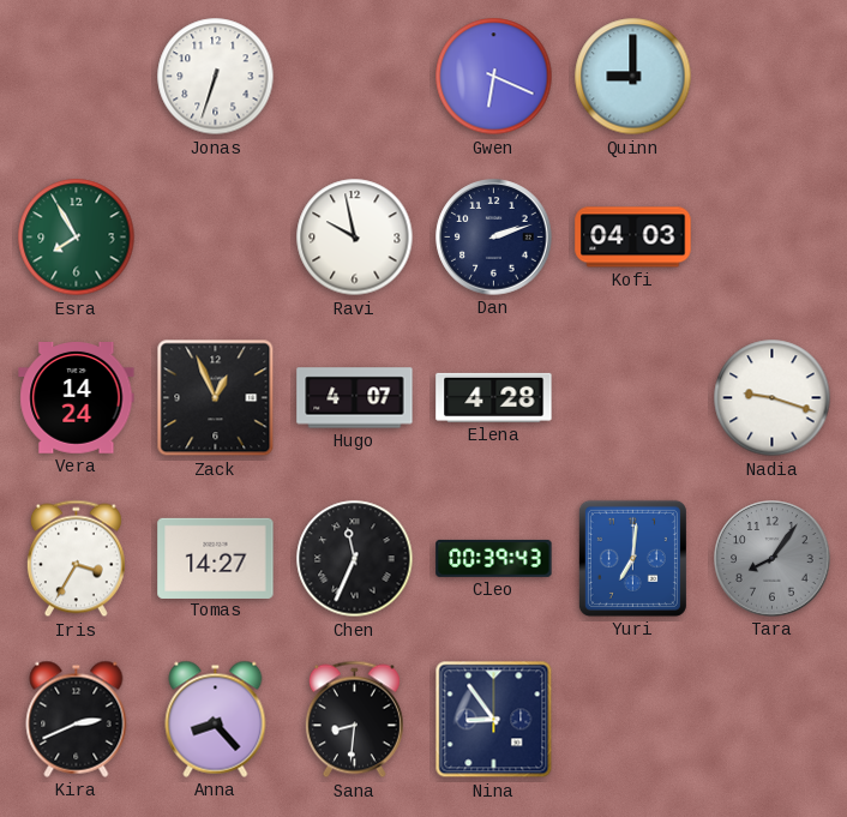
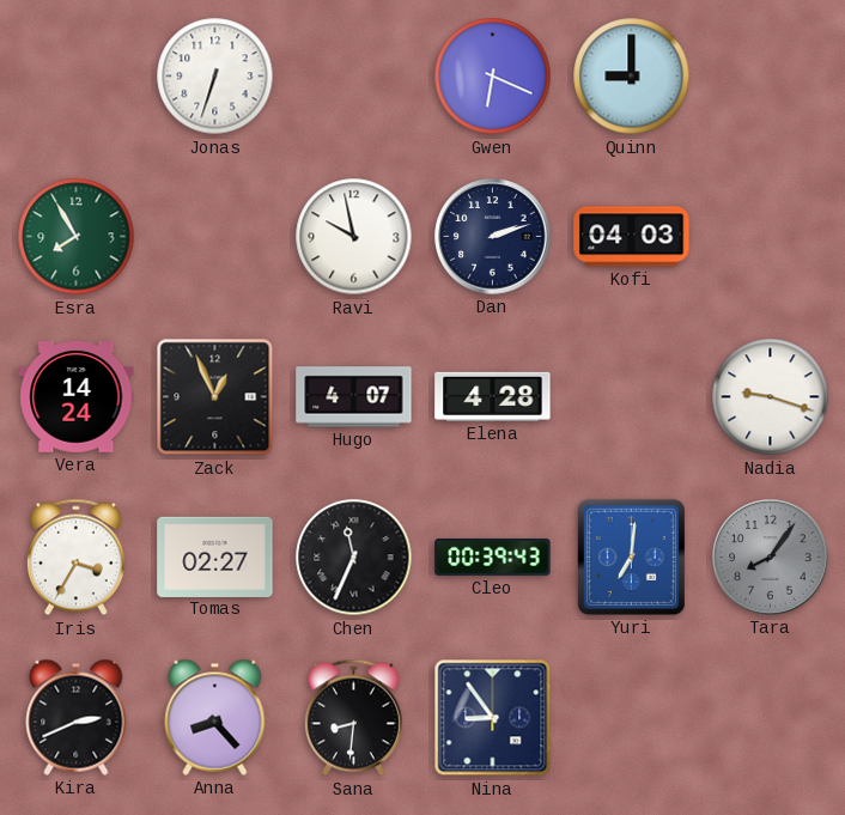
Tomas: 14:27 -> 02:27 (215, 556)
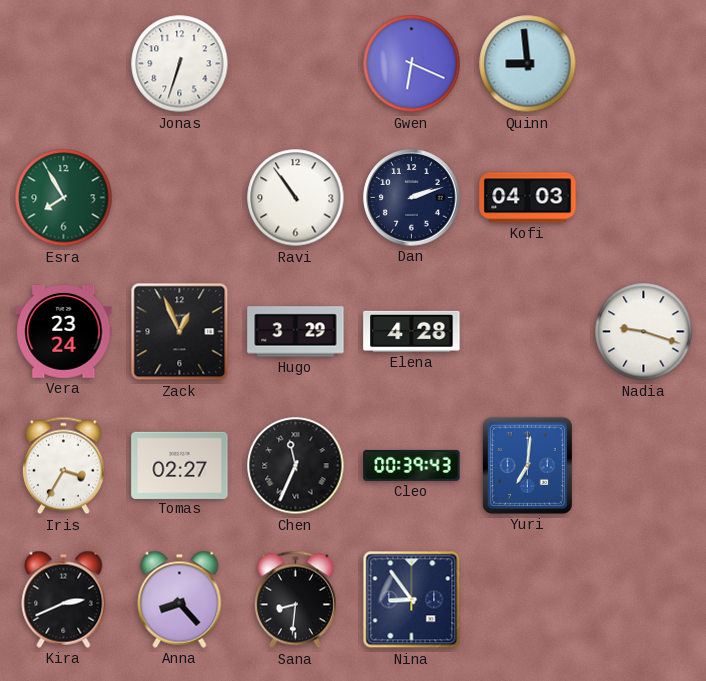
Quinn: 9:00 -> 8:59 (528, 64)
Ravi: 9:58 -> 10:54 (296, 198)
Vera: 14:24 -> 23:24 (64, 332)
Hugo: 4:07 -> 3:29 (296, 332)
Tara: 8:06 -> none (771, 558)
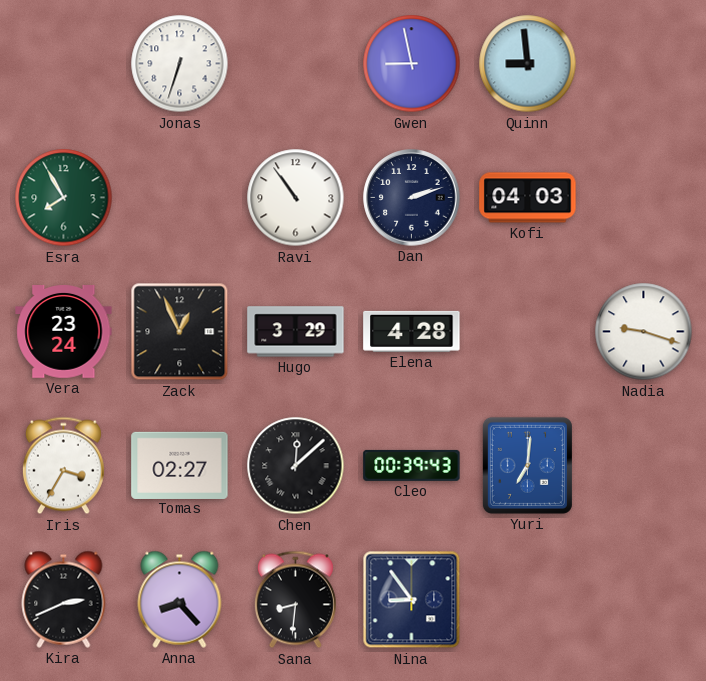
Gwen: 6:19 -> 8:58 (412, 64)
Chen: 11:34 -> 12:08 (296, 466)
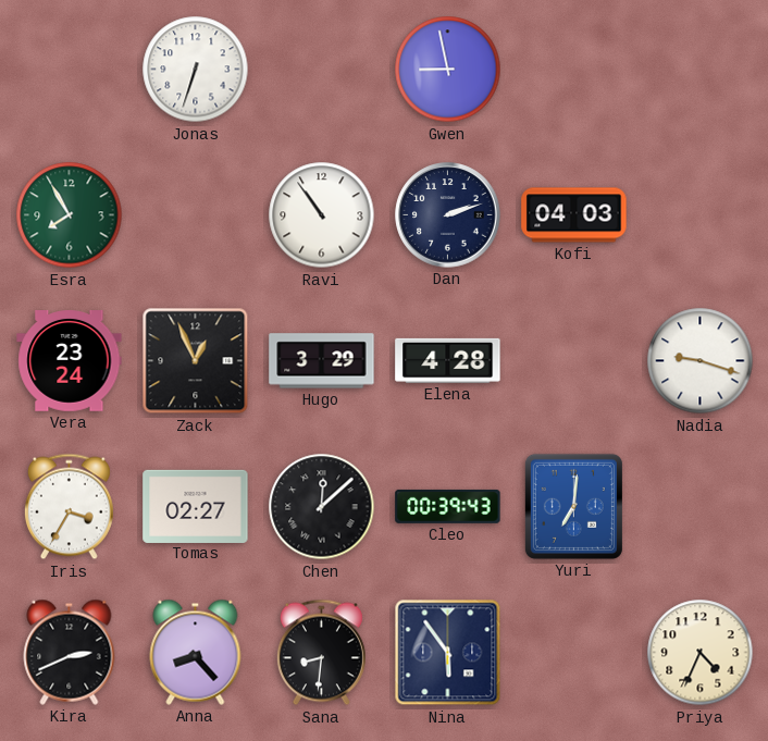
Quinn: 8:59 -> none (528, 64)
Nina: 8:54 -> 5:54 (448, 653)
Priya: none -> 4:34 (701, 653)
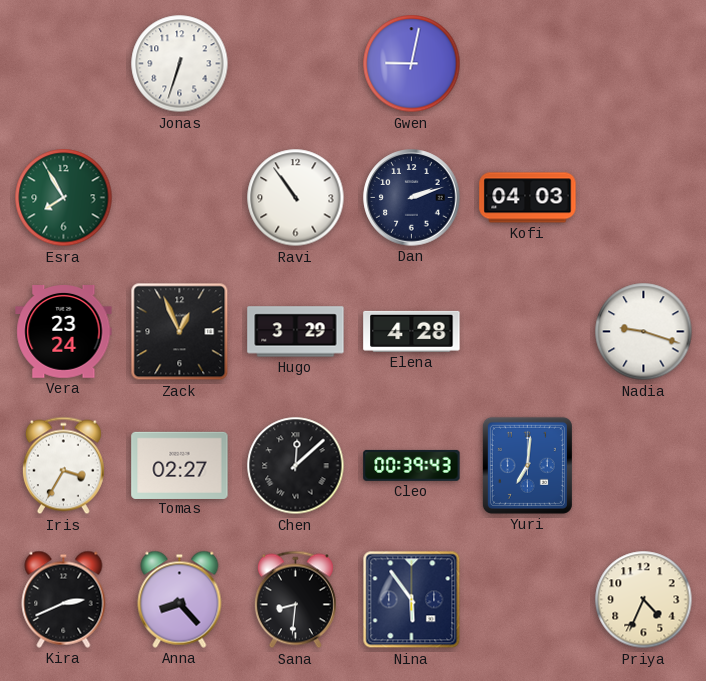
Gwen: 8:58 -> 9:02 (412, 64)
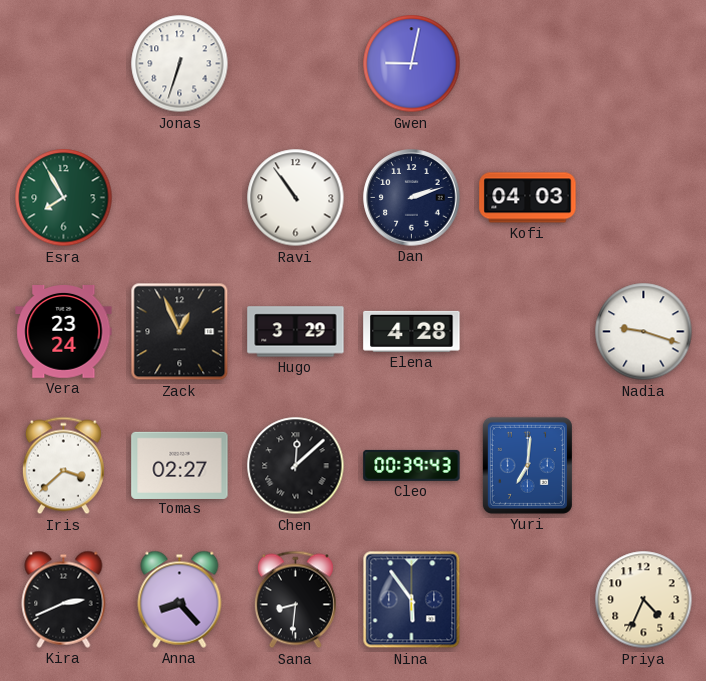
Iris: 3:35 -> 3:38 (63, 466)
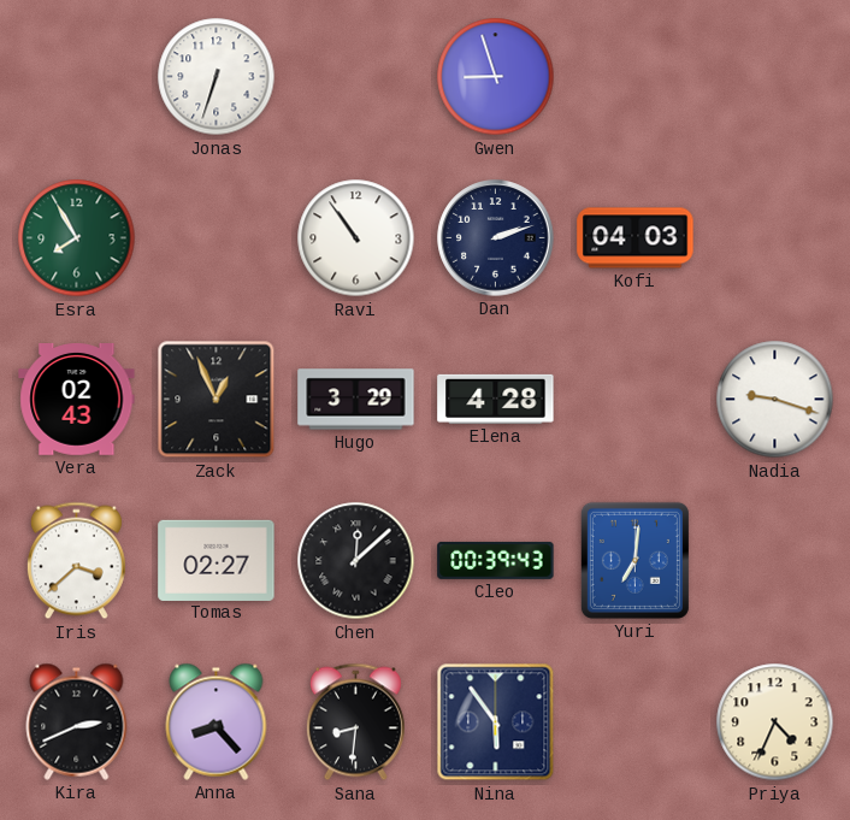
Gwen: 9:02 -> 8:57 (496, 77)
Vera: 23:24 -> 02:43 (77, 400)
